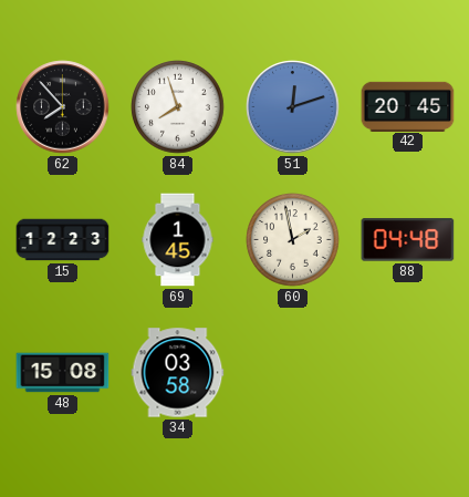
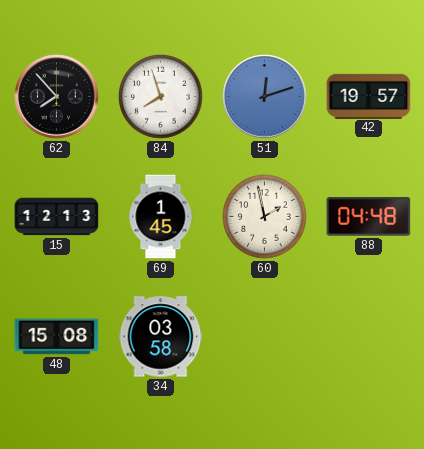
42: 20:45 -> 19:57 (369, 96)
15: 12:23 -> 12:13 (57, 217)
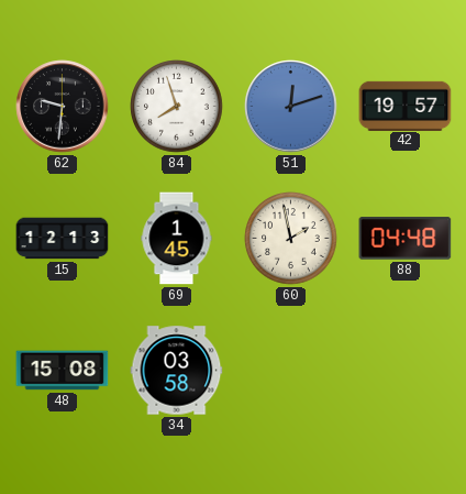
62: 7:53 -> 9:31 (63, 107)
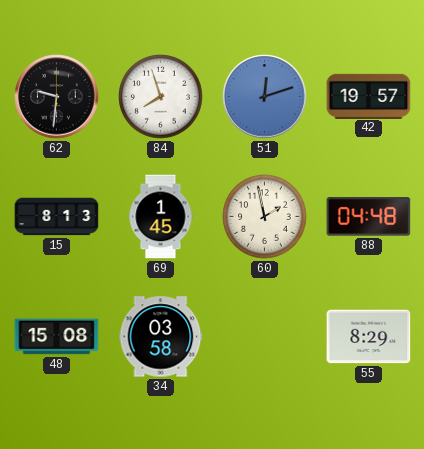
15: 12:13 -> 8:13 (57, 217)
55: none -> 8:29 (369, 337)
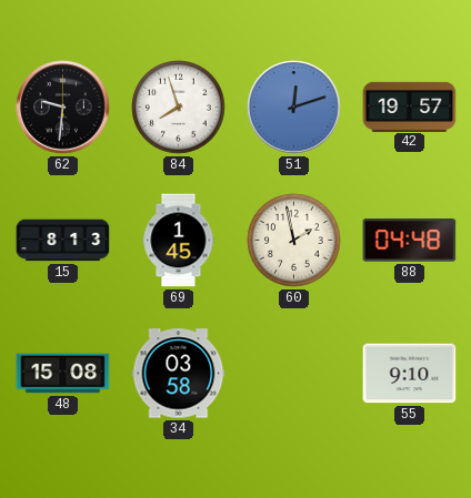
55: 8:29 -> 9:10 (410, 374)
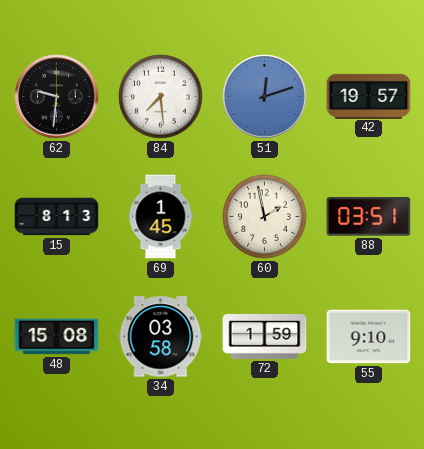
84: 7:57 -> 7:29 (161, 97)
88: 04:48 -> 03:51 (369, 217)
72: none -> 1:59 (265, 336)
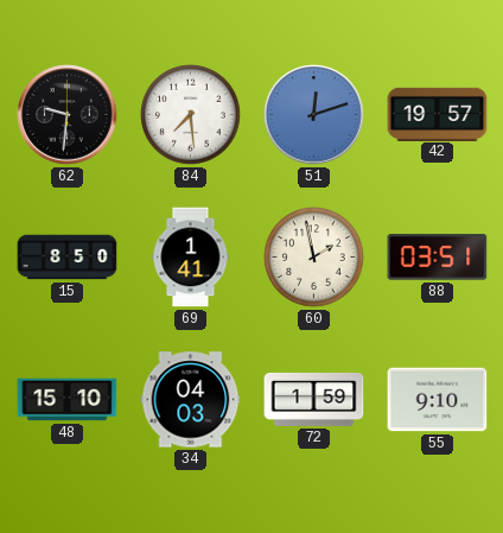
15: 8:13 -> 8:50 (68, 258)
69: 1:45 -> 1:41 (191, 258)
48: 15:08 -> 15:10 (68, 400)
34: 03:58 -> 04:03 (191, 400)
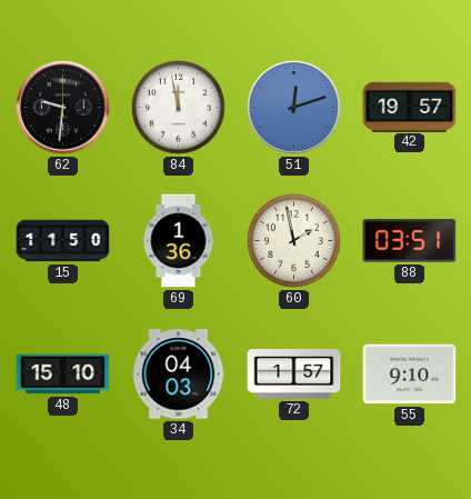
84: 7:29 -> 11:58 (179, 108)
15: 8:50 -> 11:50 (63, 241)
69: 1:41 -> 1:36 (179, 241)
72: 1:59 -> 1:57 (294, 373)
